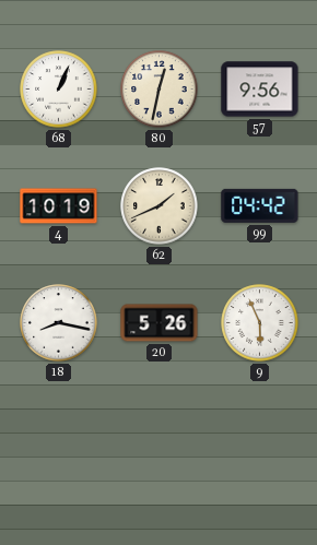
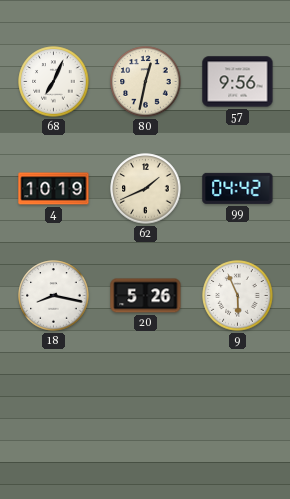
68: 1:04 -> 7:04 (54, 82)
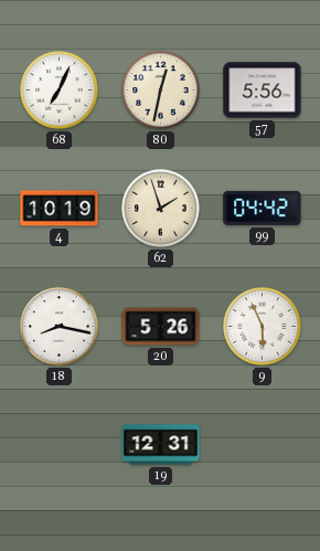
57: 9:56 -> 5:56 (263, 91)
62: 1:41 -> 1:57 (161, 209)
19: none -> 12:31 (161, 445)
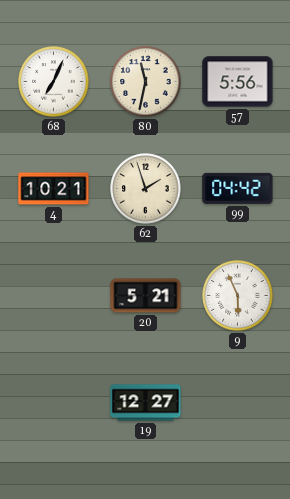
80: 12:32 -> 11:32 (146, 82)
4: 10:19 -> 10:21 (54, 189)
18: 8:17 -> none (60, 327)
20: 5:26 -> 5:21 (146, 296)
19: 12:31 -> 12:27 (146, 403)
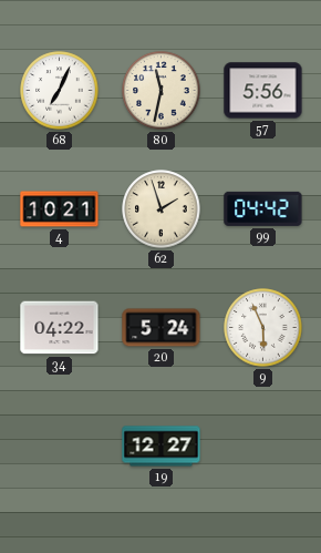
34: none -> 04:22 (60, 328)
20: 5:21 -> 5:24 (162, 328)
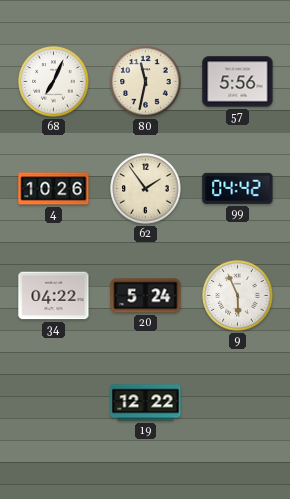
4: 10:21 -> 10:26 (54, 189)
62: 1:57 -> 1:54 (146, 189)
19: 12:27 -> 12:22 (146, 403)
